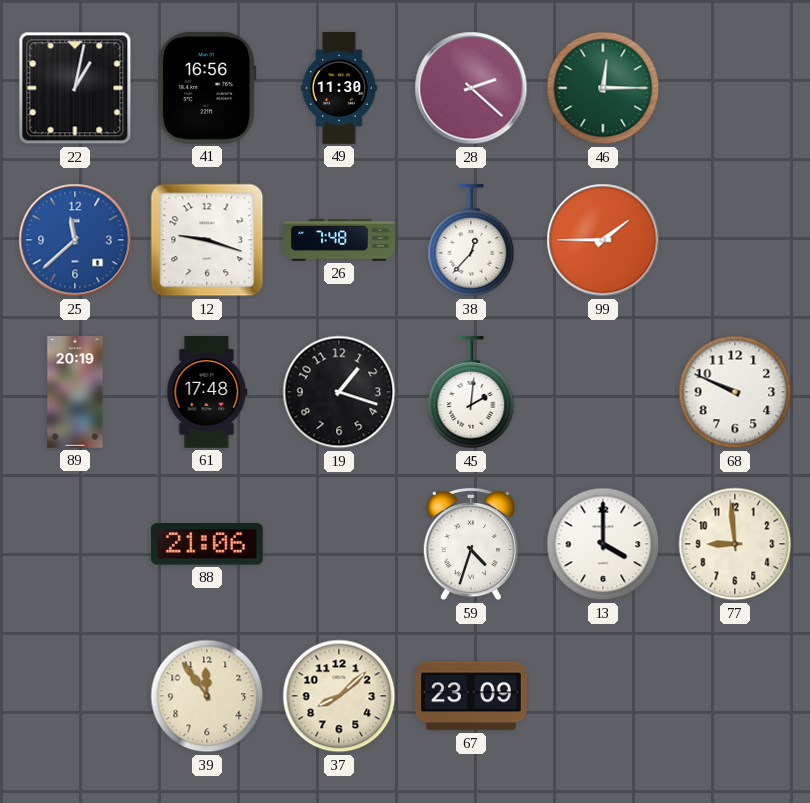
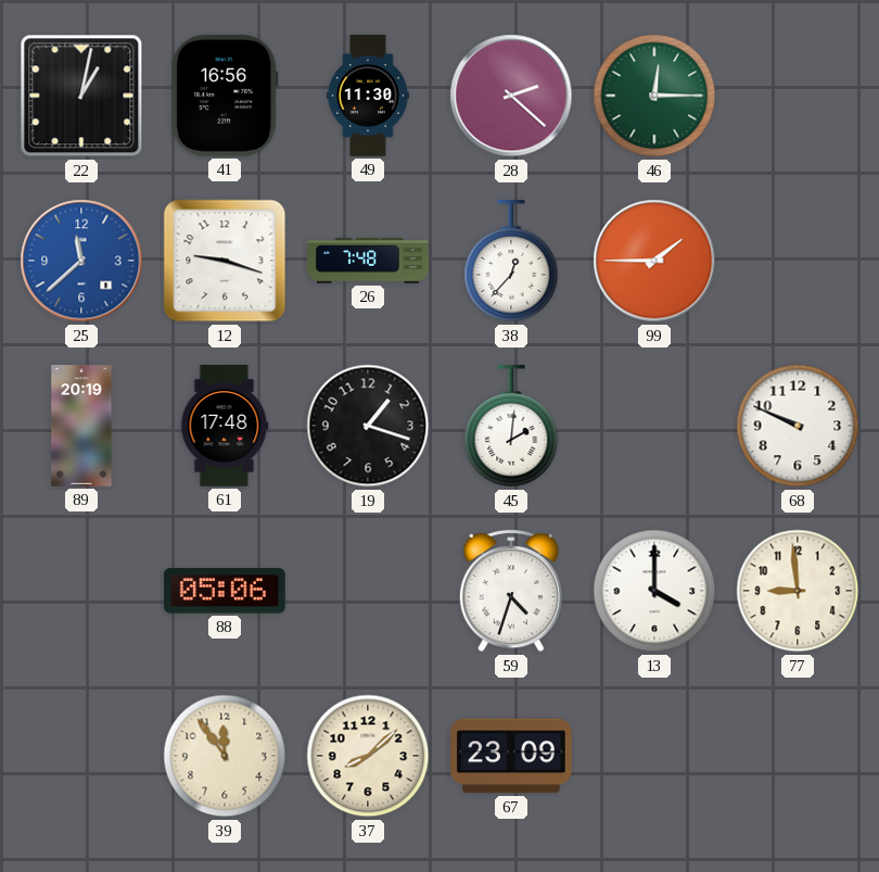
88: 21:06 -> 05:06 (225, 591)
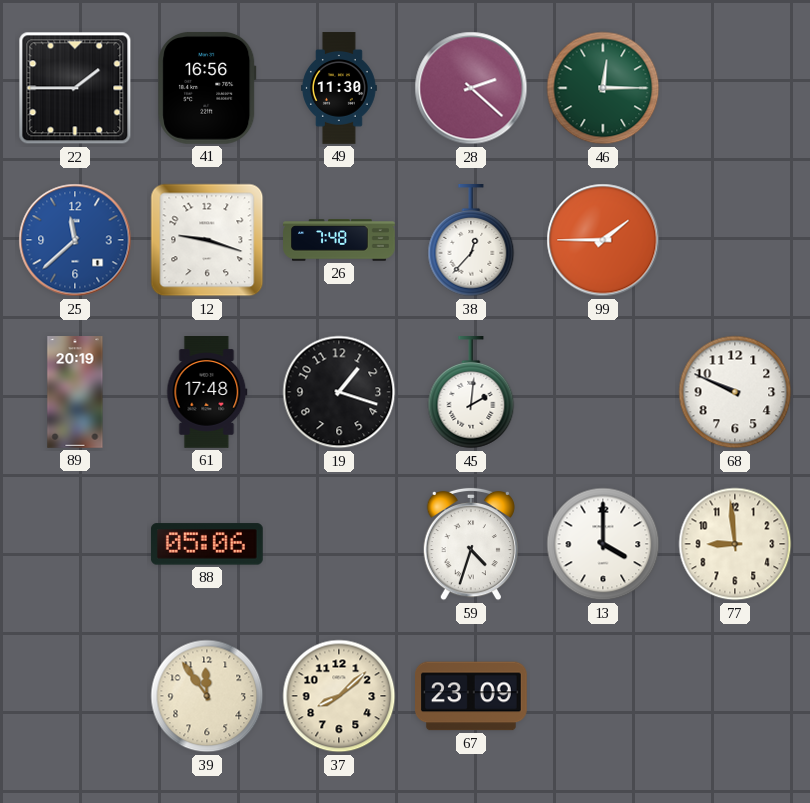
22: 1:02 -> 1:45 (75, 88)
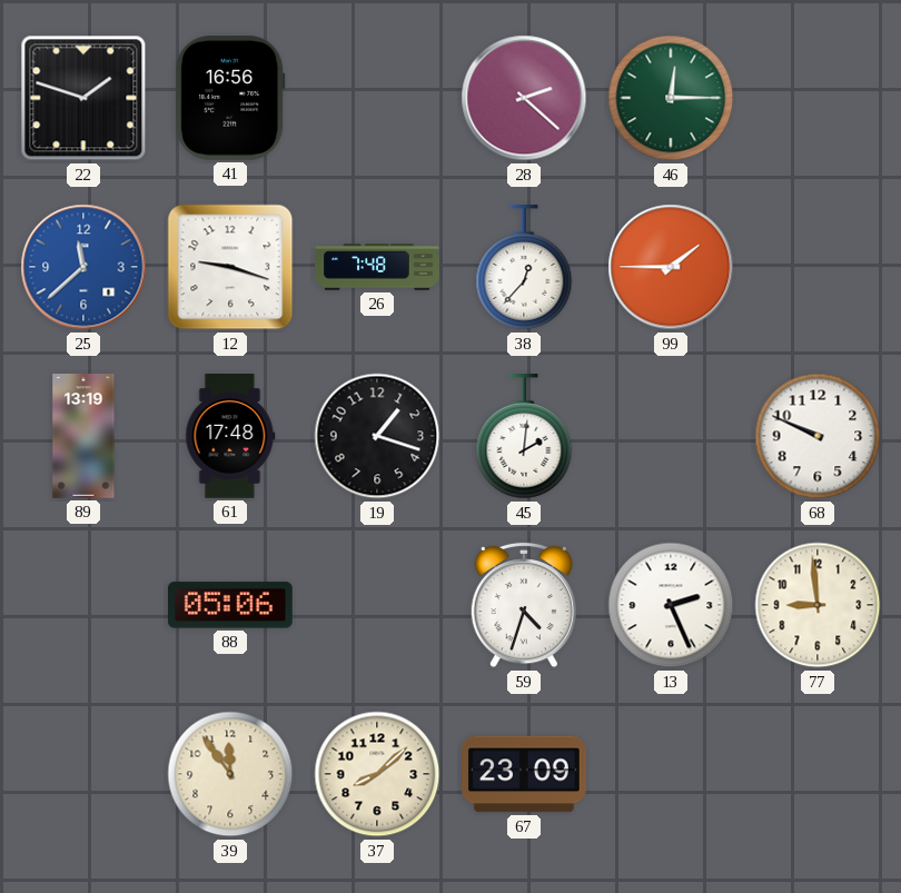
22: 1:45 -> 1:48 (83, 98)
49: 11:30 -> none (339, 88)
89: 20:19 -> 13:19 (83, 436)
13: 4:00 -> 2:26 (671, 605)
